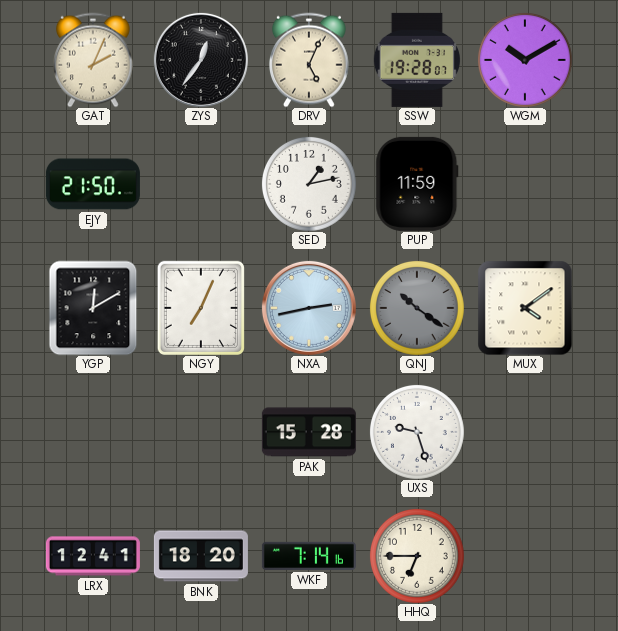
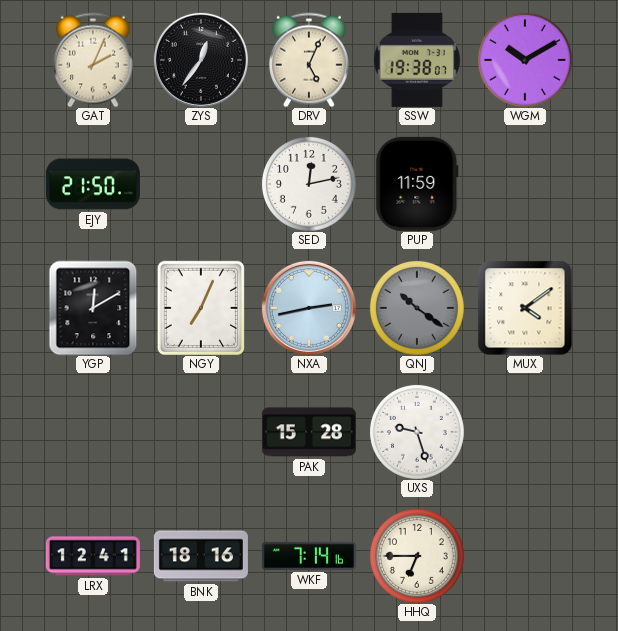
SSW: 19:28 -> 19:38 (417, 60)
SED: 1:13 -> 12:13 (309, 184)
BNK: 18:20 -> 18:16 (201, 556)
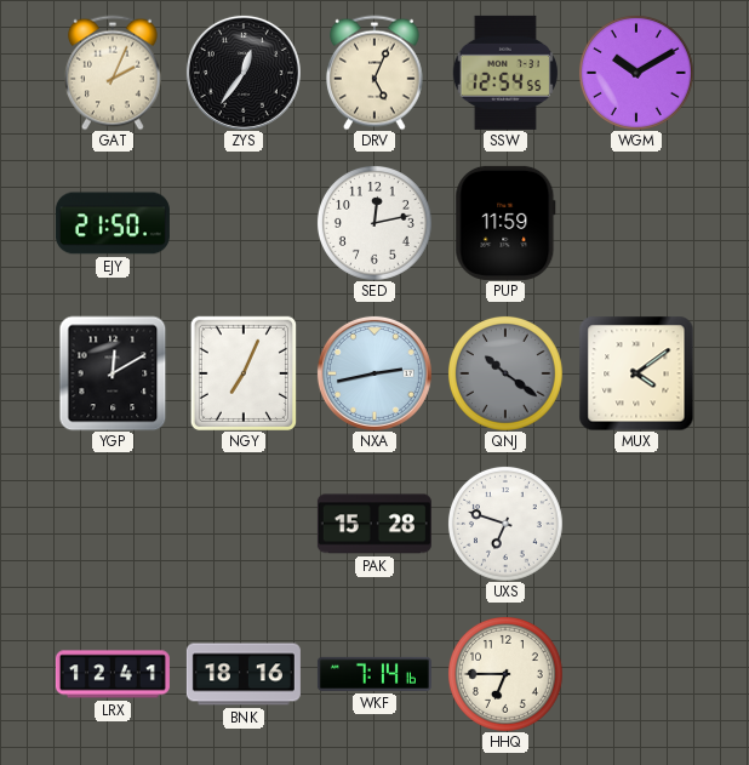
SSW: 19:38 -> 12:54 (505, 73)
UXS: 9:27 -> 6:48 (505, 524)
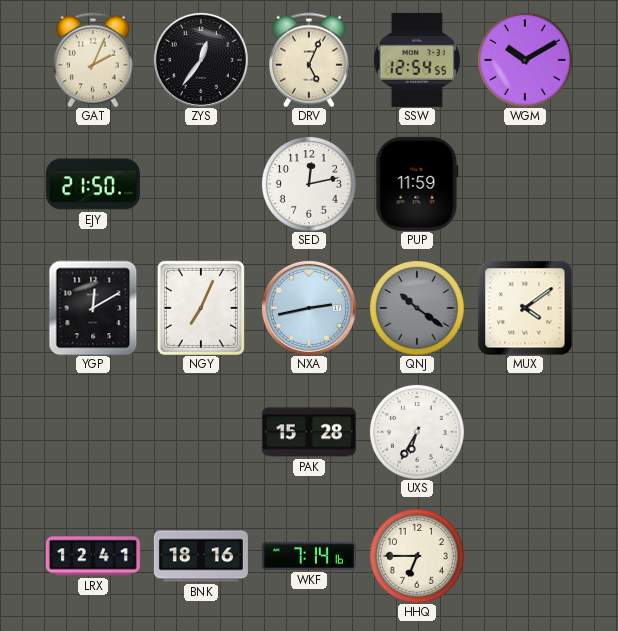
UXS: 6:48 -> 6:35 (417, 432)
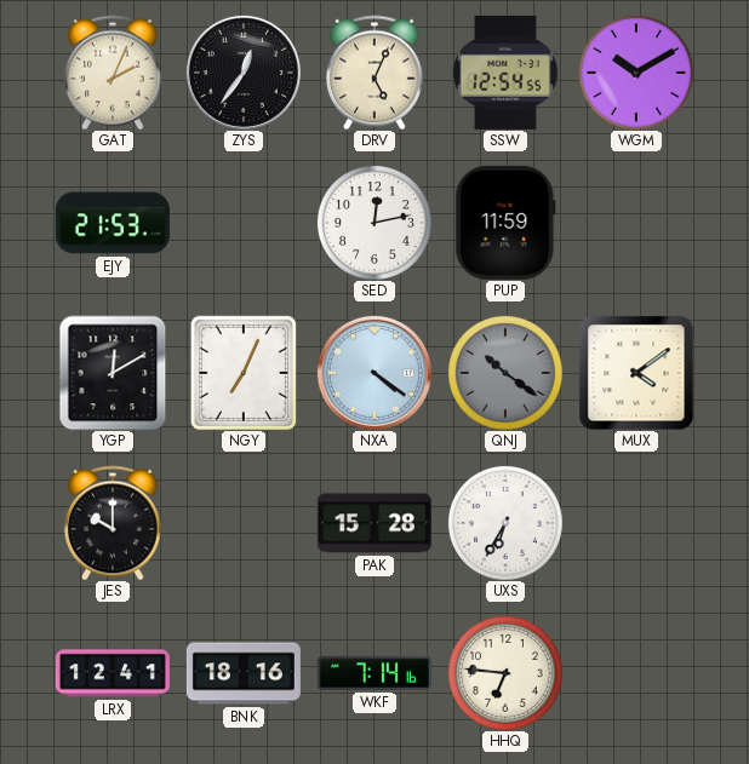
EJY: 21:50 -> 21:53 (113, 223)
NXA: 2:43 -> 4:21 (374, 373)
JES: none -> 10:00 (113, 523)
HHQ: 6:45 -> 6:46 (505, 673)
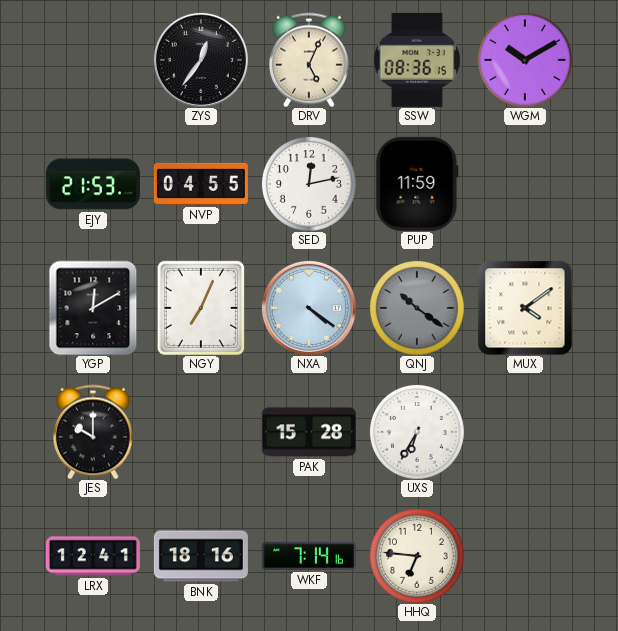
GAT: 2:04 -> none (113, 73)
SSW: 12:54 -> 08:36 (417, 60)
NVP: none -> 04:55 (201, 184)
